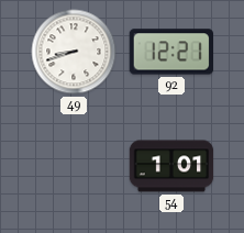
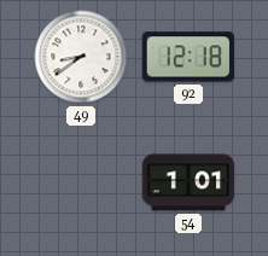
49: 8:42 -> 8:39 (81, 57)
92: 12:21 -> 12:18 (187, 57)
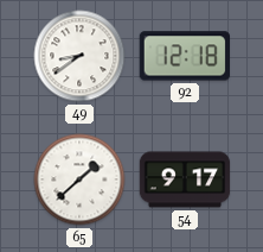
65: none -> 1:38 (79, 179)
54: 1:01 -> 9:17 (185, 179)
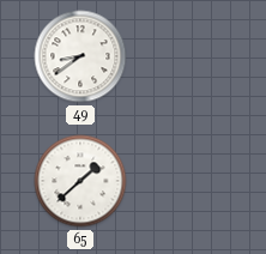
92: 12:18 -> none (184, 56)
54: 9:17 -> none (185, 179)
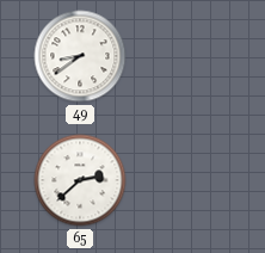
65: 1:38 -> 2:38 (80, 180)
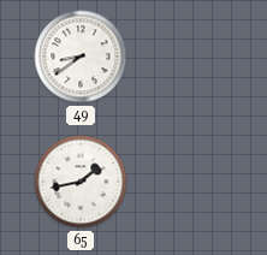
65: 2:38 -> 1:43 (81, 182)
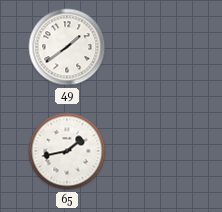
49: 8:39 -> 1:39 (67, 47)
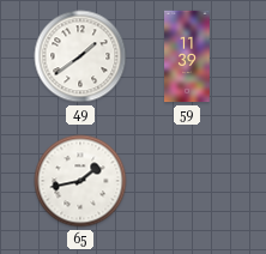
59: none -> 11:39 (187, 56)
